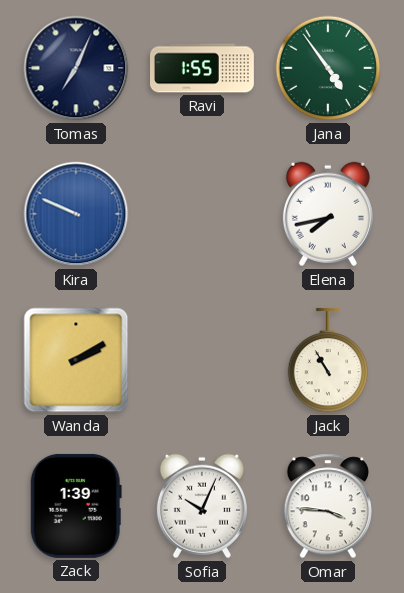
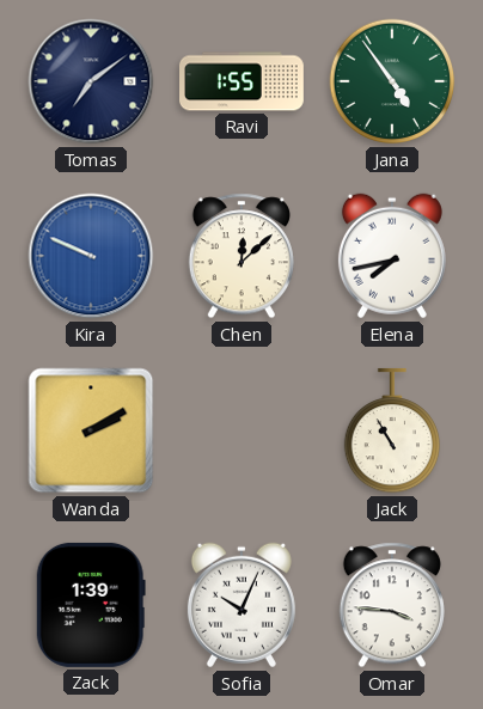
Tomas: 7:04 -> 7:09 (91, 81)
Chen: none -> 12:08 (241, 256)
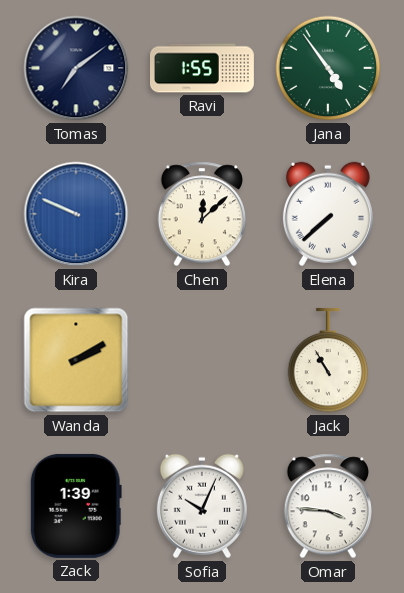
Elena: 7:43 -> 7:38 (328, 214)
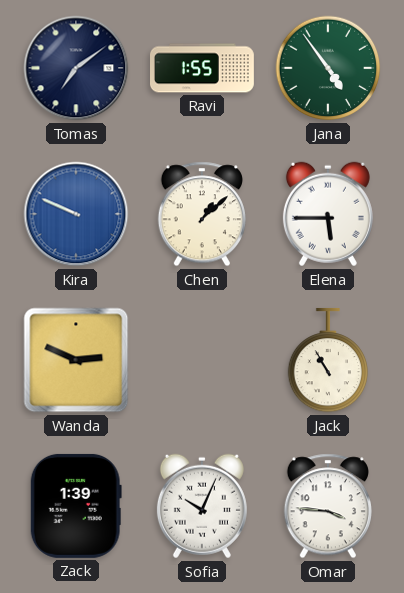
Chen: 12:08 -> 1:08 (202, 214)
Elena: 7:38 -> 5:45 (328, 214)
Wanda: 2:10 -> 2:49 (76, 360)
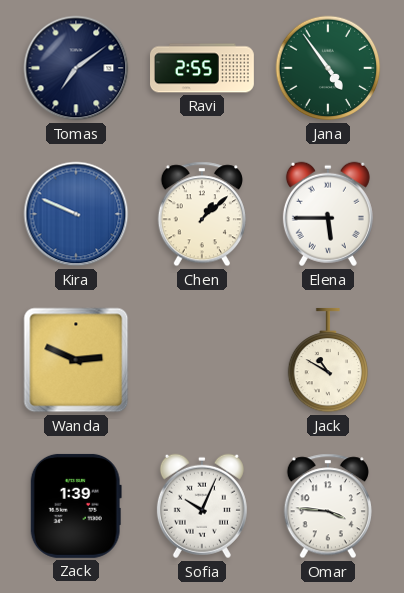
Ravi: 1:55 -> 2:55 (203, 68)
Jack: 10:55 -> 10:50 (328, 360)
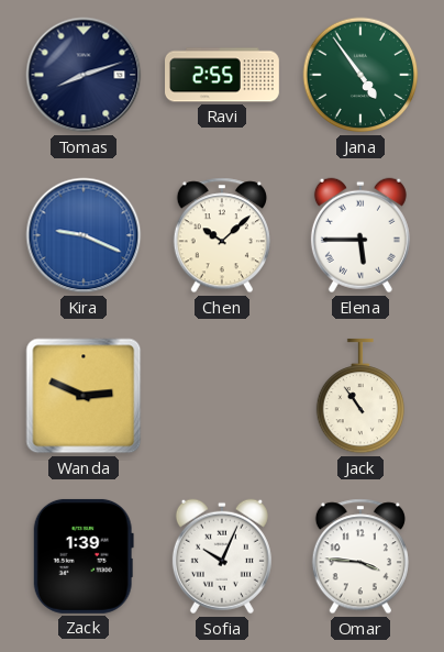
Tomas: 7:09 -> 8:12 (84, 75)
Kira: 9:49 -> 9:19 (84, 235)
Chen: 1:08 -> 10:08 (222, 235)
Jack: 10:50 -> 10:54 (360, 396)
